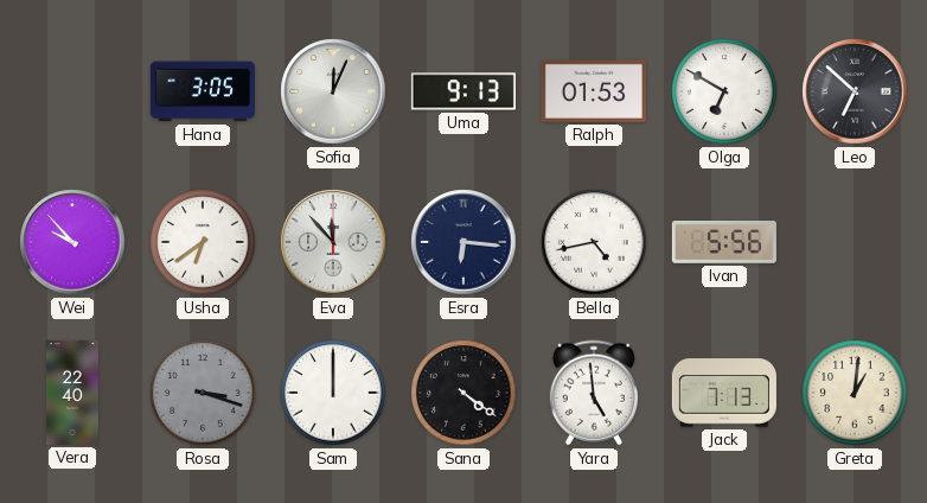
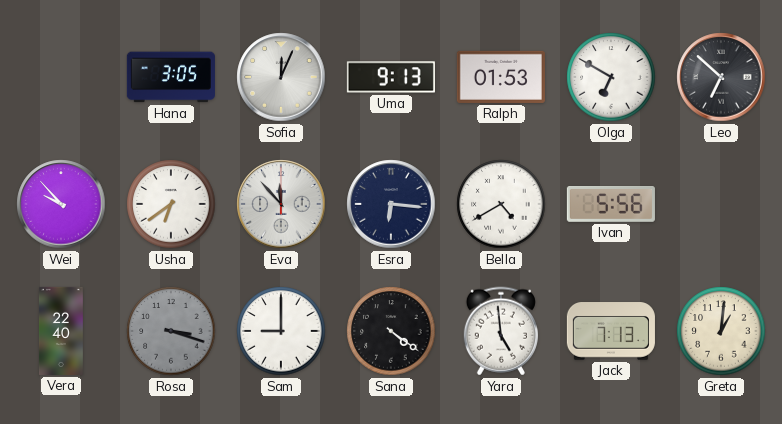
Bella: 4:43 -> 4:40 (501, 204)
Sam: 12:00 -> 9:00 (281, 331)
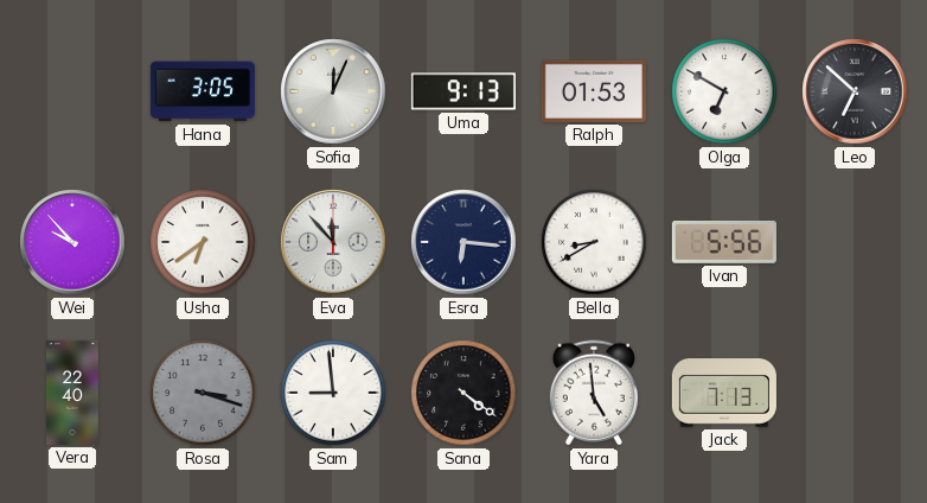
Bella: 4:40 -> 8:40 (594, 242)
Sam: 9:00 -> 8:59 (333, 393)
Greta: 1:01 -> none (721, 331)
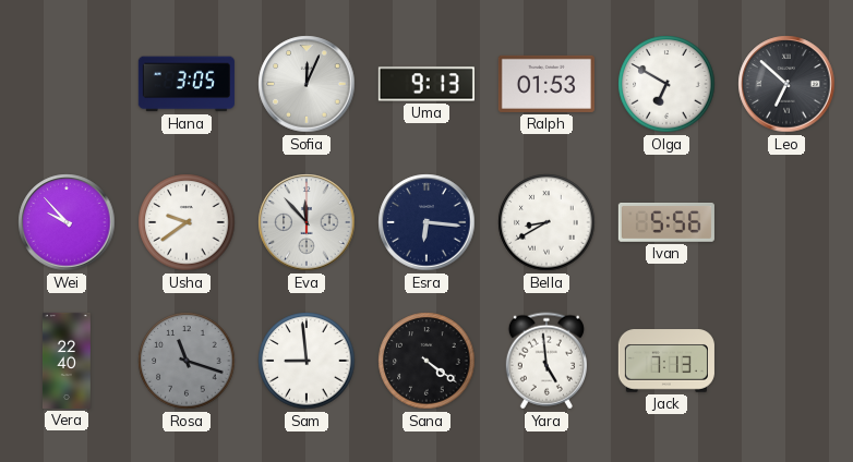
Usha: 6:39 -> 9:39 (187, 222)
Rosa: 3:18 -> 11:18 (187, 361)
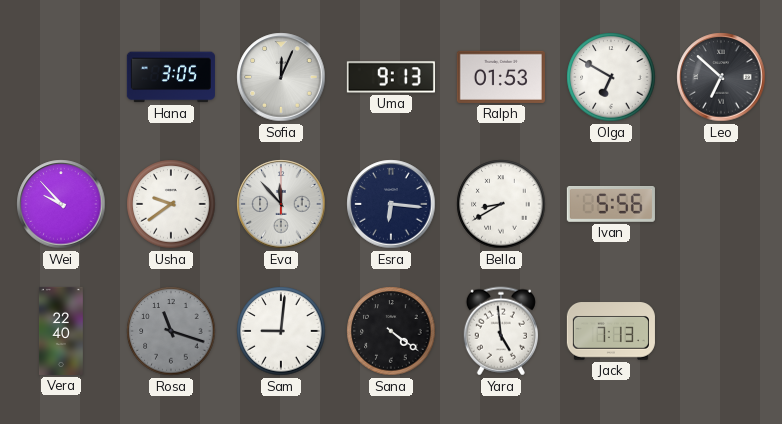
Sam: 8:59 -> 9:01 (281, 331)
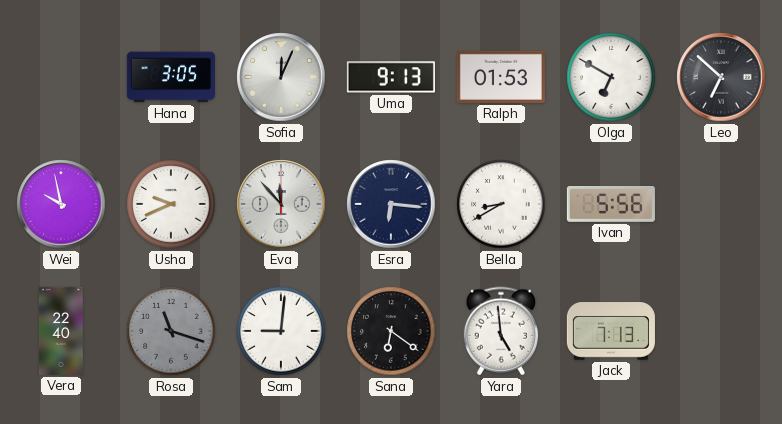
Wei: 9:53 -> 9:58 (61, 204)
Usha: 9:39 -> 9:41 (171, 204)
Sana: 4:21 -> 6:21 (391, 331)
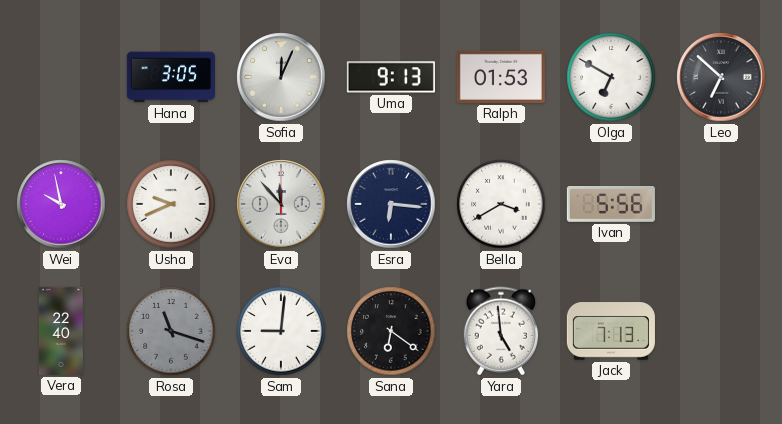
Bella: 8:40 -> 3:40 (501, 204)
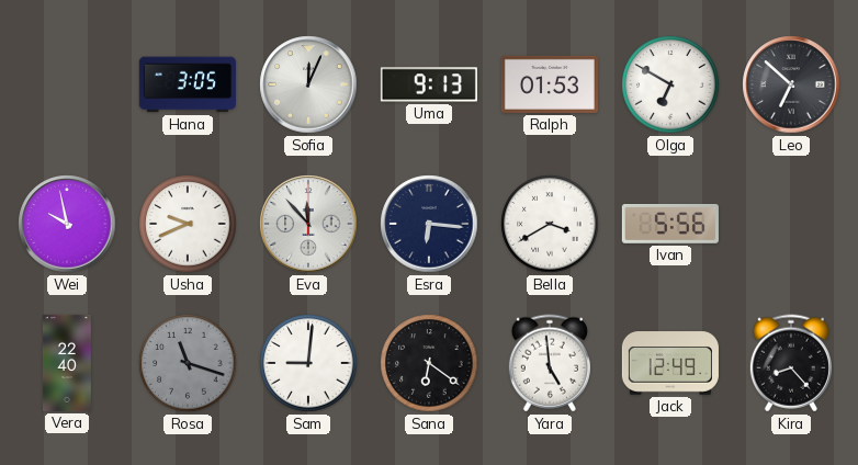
Jack: 7:13 -> 12:49 (670, 363)
Kira: none -> 8:23 (791, 363)
